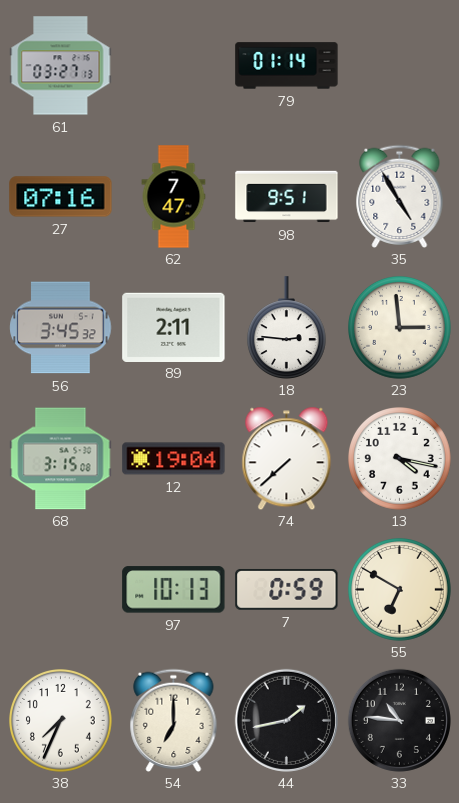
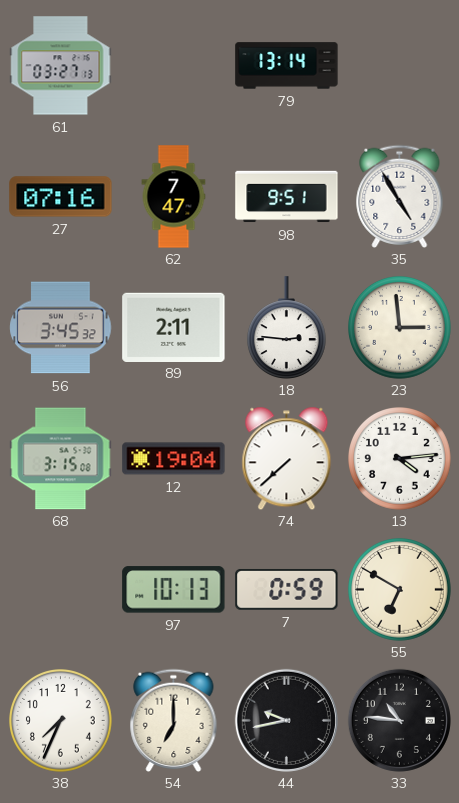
79: 01:14 -> 13:14 (287, 66)
13: 4:17 -> 4:14 (400, 459)
44: 1:43 -> 9:43 (286, 720)
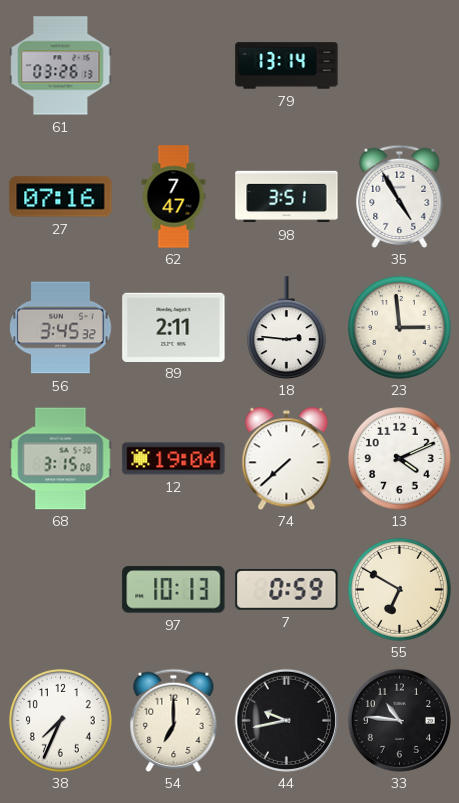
61: 03:27 -> 03:26 (61, 66)
98: 9:51 -> 3:51 (287, 197)
13: 4:14 -> 4:11 (400, 459)
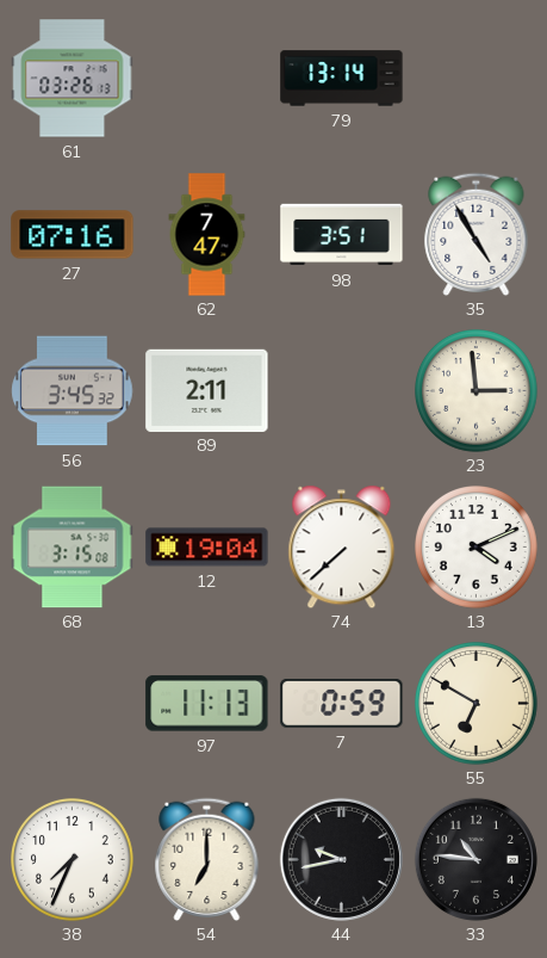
18: 2:46 -> none (286, 327)
97: 10:13 -> 11:13 (207, 704)
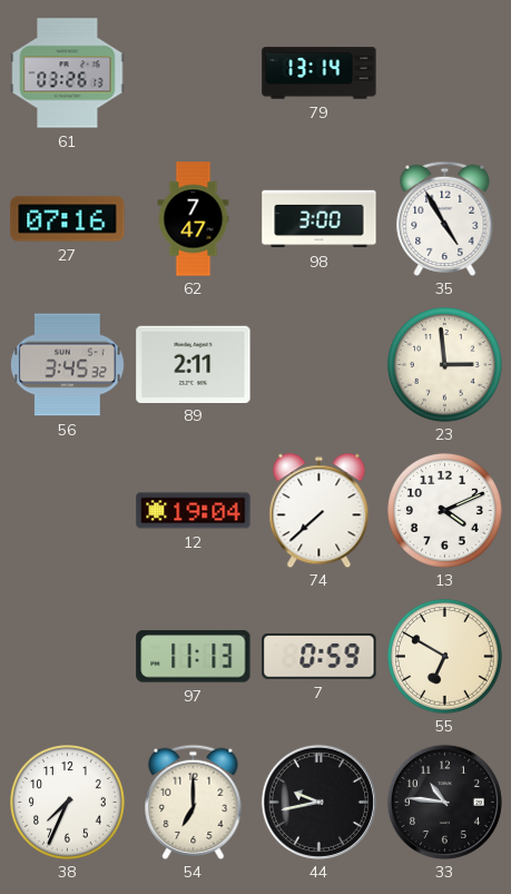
98: 3:51 -> 3:00 (320, 219)
68: 3:15 -> none (73, 548)
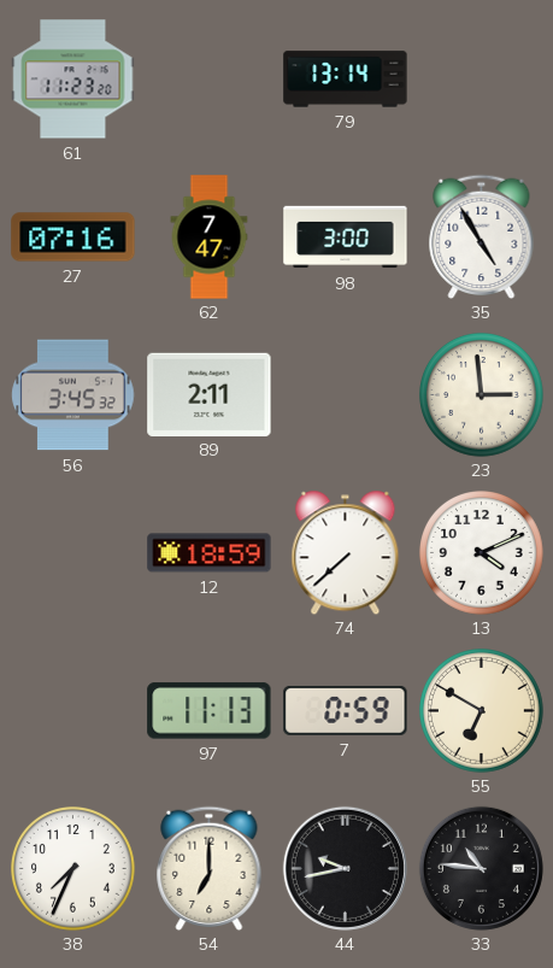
61: 03:26 -> 11:23 (73, 80)
12: 19:04 -> 18:59 (210, 553)
